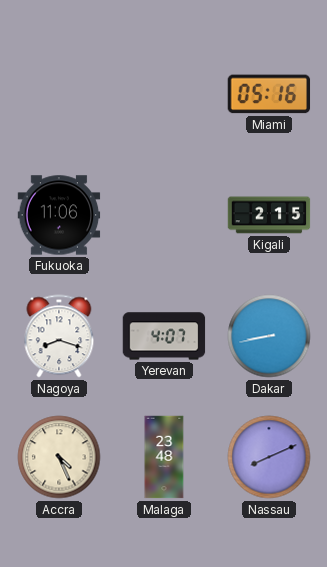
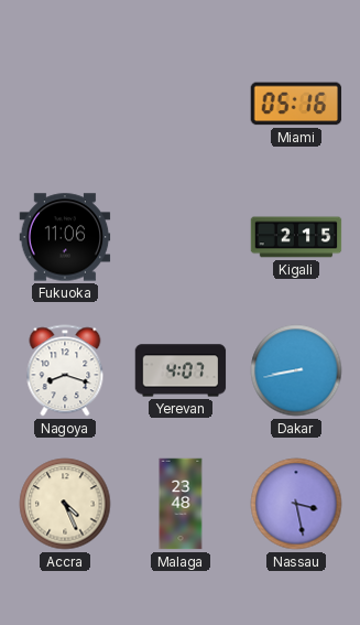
Nassau: 8:11 -> 3:28 (296, 504)
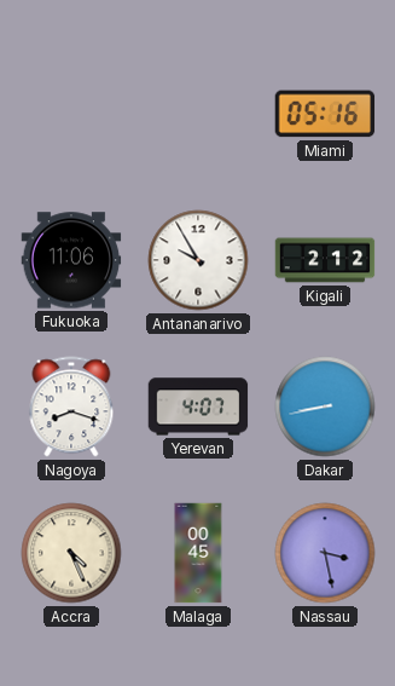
Antananarivo: none -> 9:55 (198, 260)
Kigali: 2:15 -> 2:12 (325, 260)
Malaga: 23:48 -> 00:45 (198, 553)
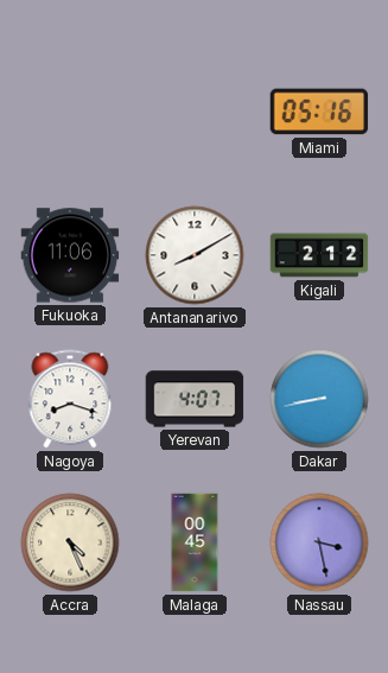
Antananarivo: 9:55 -> 8:10 (195, 255)
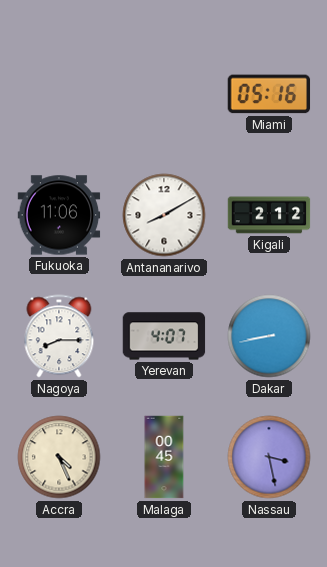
Nagoya: 8:18 -> 8:15 (59, 336)
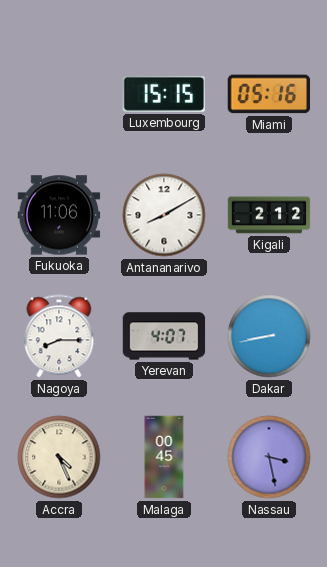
Luxembourg: none -> 15:15 (164, 94)
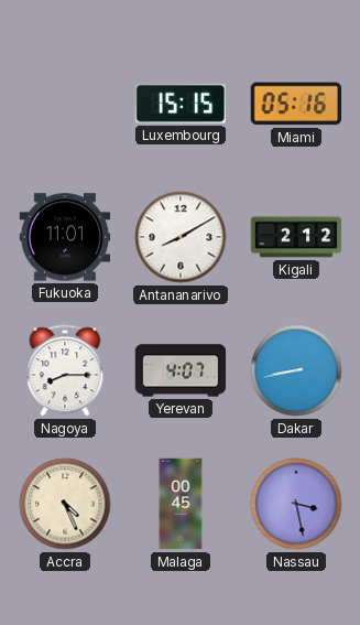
Fukuoka: 11:06 -> 11:01 (65, 237)
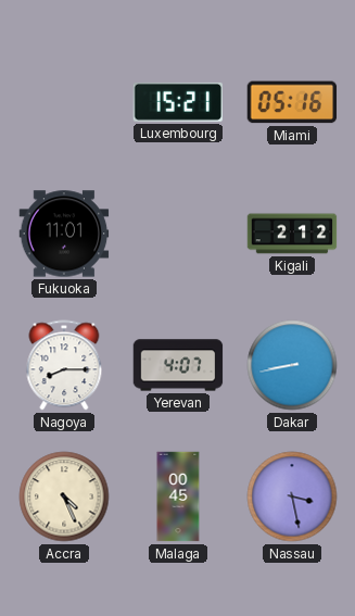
Luxembourg: 15:15 -> 15:21 (178, 102)
Antananarivo: 8:10 -> none (181, 237)
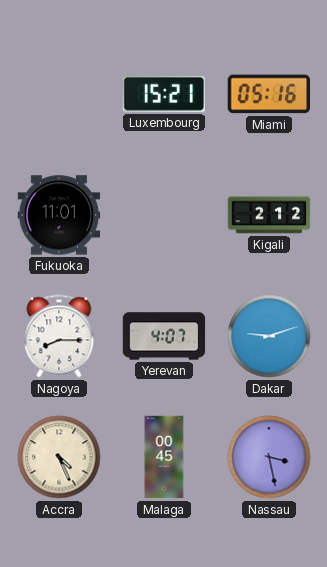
Dakar: 8:43 -> 9:12 (269, 336)
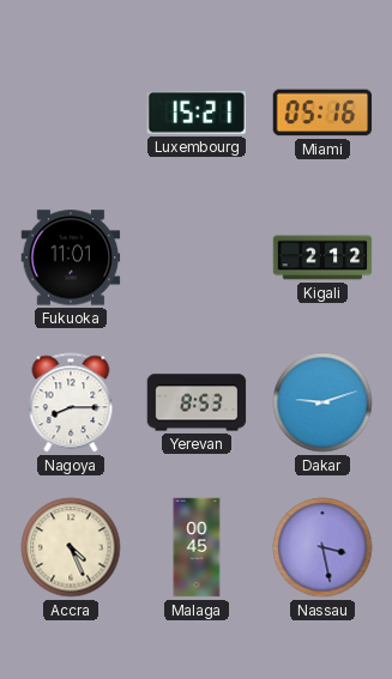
Yerevan: 4:07 -> 8:53 (197, 402)
